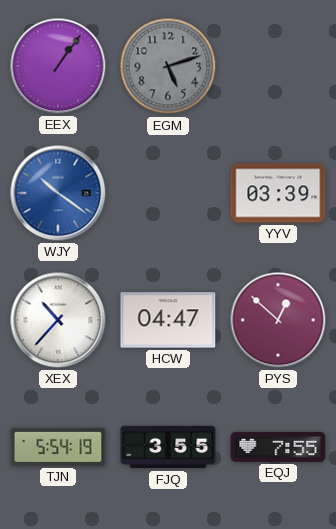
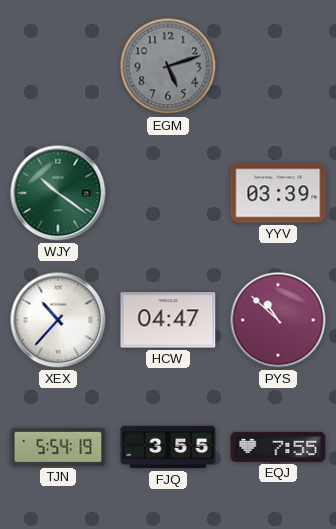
EEX: 1:06 -> none (58, 66)
WJY dial: blue -> green (58, 193)
PYS: 12:52 -> 10:52 (278, 320)
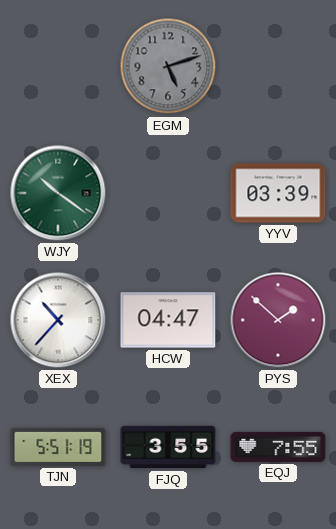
PYS: 10:52 -> 1:52 (278, 320)
TJN: 5:54 -> 5:51 (58, 447)
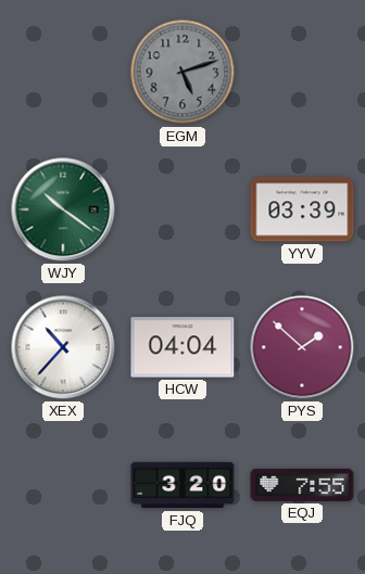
HCW: 04:47 -> 04:04 (182, 347)
TJN: 5:51 -> none (58, 447)
FJQ: 3:55 -> 3:20 (182, 485)
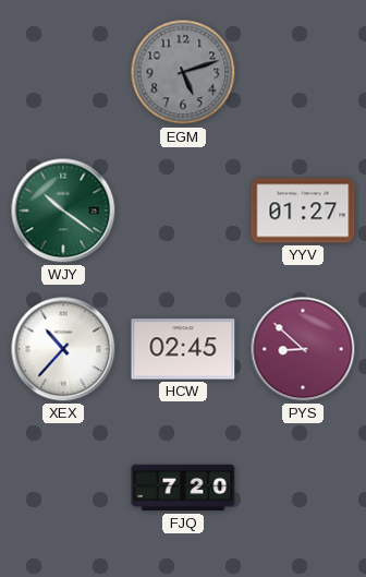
YYV: 03:39 -> 01:27 (303, 211)
HCW: 04:04 -> 02:45 (183, 349)
PYS: 1:52 -> 8:52 (303, 349)
FJQ: 3:20 -> 7:20 (183, 488)
EQJ: 7:55 -> none (302, 485)
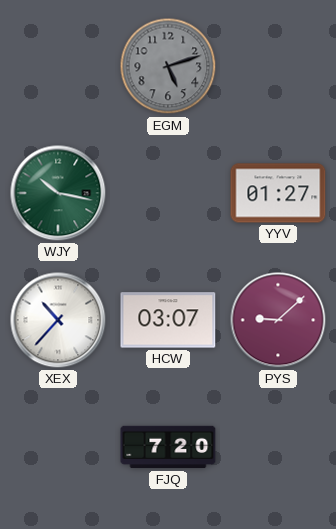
WJY: 10:21 -> 10:17 (58, 193)
HCW: 02:45 -> 03:07 (168, 320)
PYS: 8:52 -> 9:08 (278, 320)
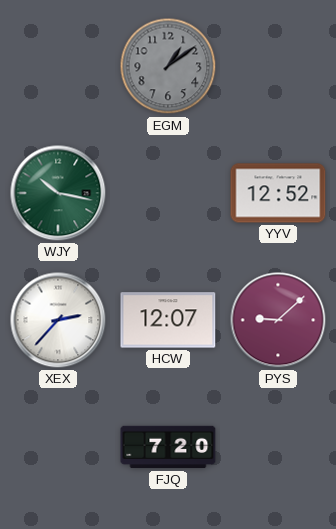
EGM: 5:12 -> 1:09 (168, 66)
YYV: 01:27 -> 12:52 (278, 193)
XEX: 10:37 -> 2:37 (58, 320)
HCW: 03:07 -> 12:07 (168, 320)
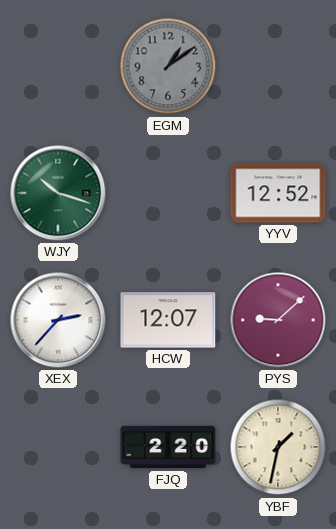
WJY: 10:17 -> 10:18 (58, 193)
FJQ: 7:20 -> 2:20 (168, 447)
YBF: none -> 1:32 (278, 447)
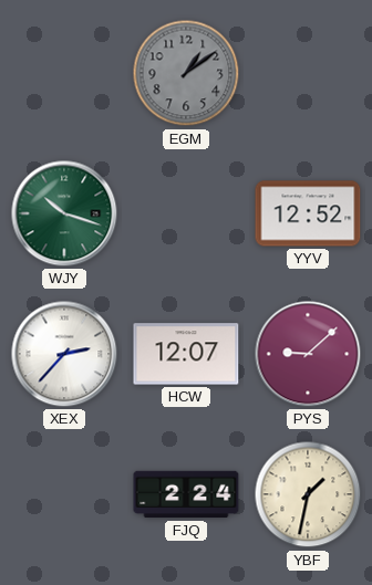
FJQ: 2:20 -> 2:24 (186, 494)
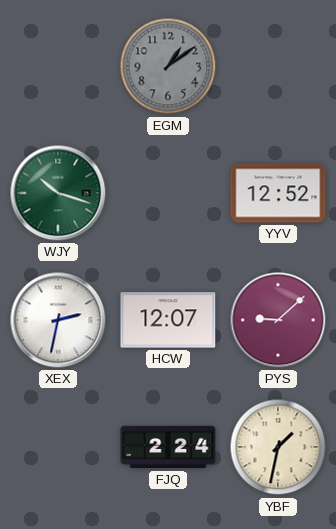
XEX: 2:37 -> 2:32 (58, 320)
